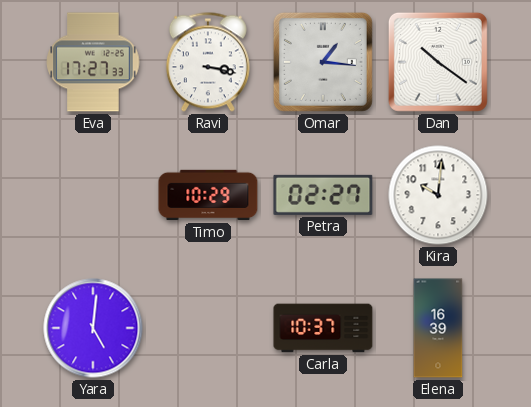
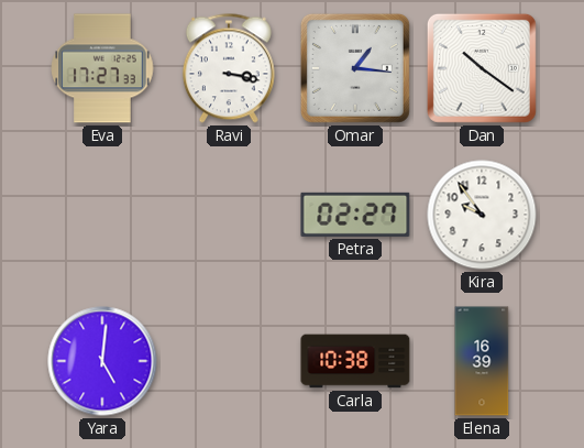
Timo: 10:29 -> none (208, 195)
Kira: 10:01 -> 9:54 (482, 215)
Carla: 10:37 -> 10:38 (355, 361)
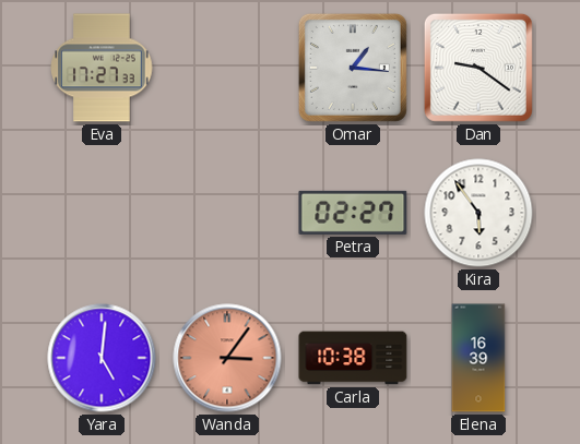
Ravi: 3:17 -> none (229, 68)
Dan: 10:21 -> 9:21 (478, 68)
Kira: 9:54 -> 5:54 (478, 213)
Wanda: none -> 3:06 (227, 358)
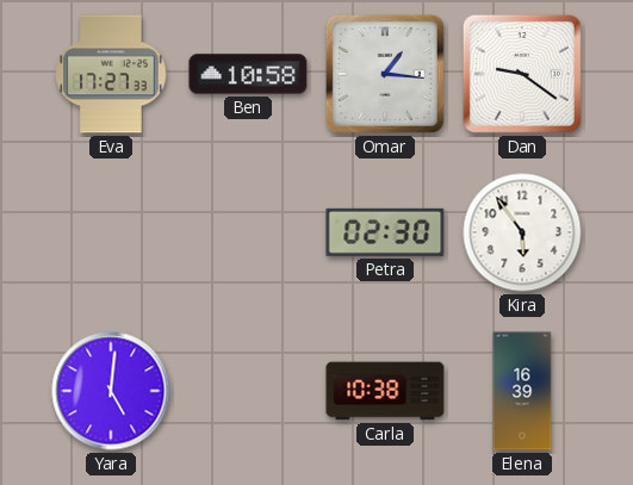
Ben: none -> 10:58 (248, 74)
Petra: 02:27 -> 02:30 (385, 232)
Wanda: 3:06 -> none (227, 358)
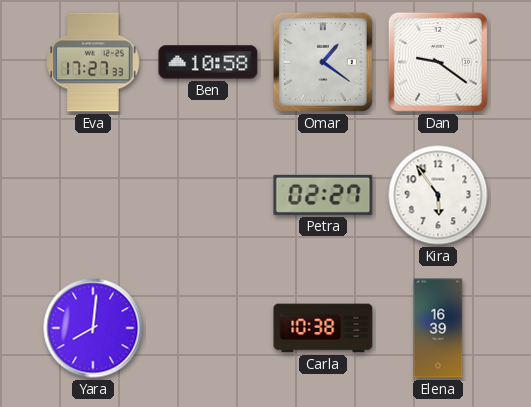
Omar: 1:16 -> 1:21 (323, 62)
Petra: 02:30 -> 02:27 (323, 195)
Yara: 5:01 -> 8:01 (93, 328)
